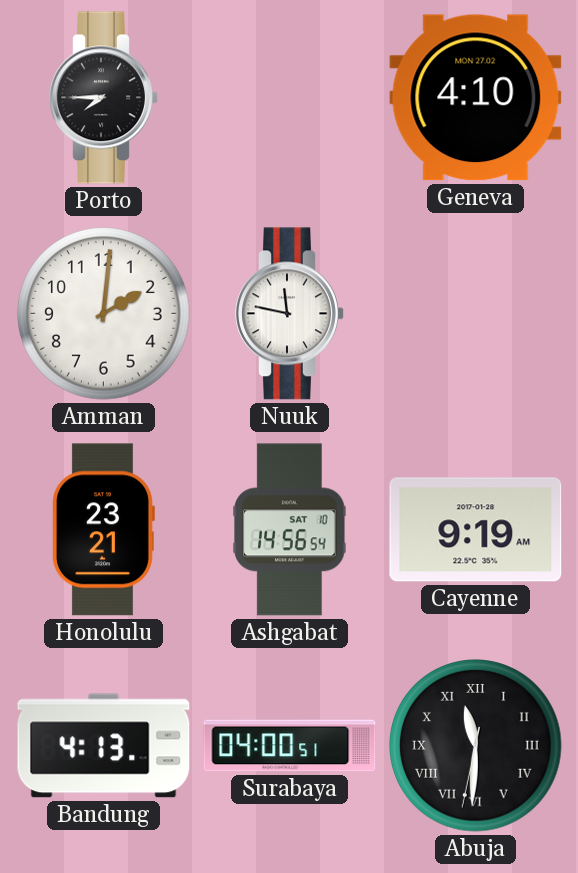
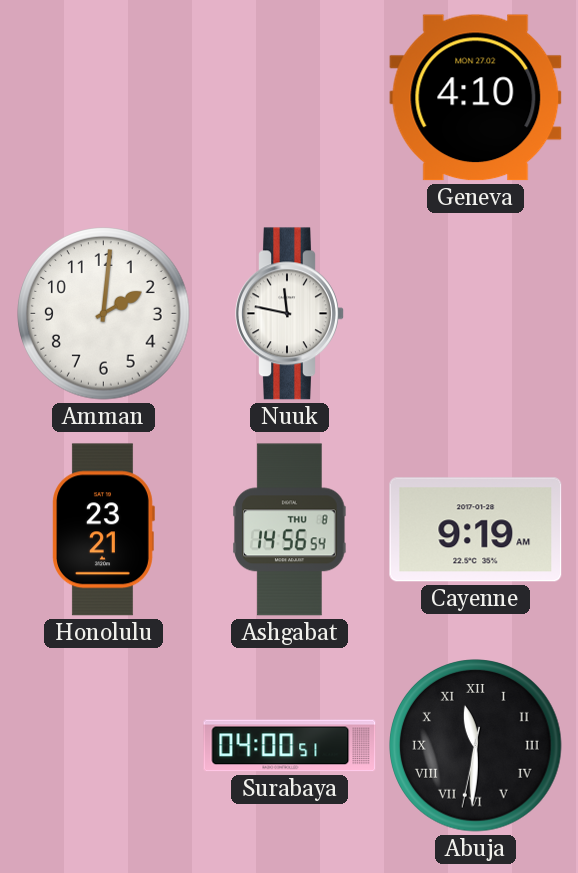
Porto: 7:45 -> none (104, 98)
Ashgabat date: SAT 10 -> THU 8 (290, 530)
Bandung: 4:13 -> none (104, 746)
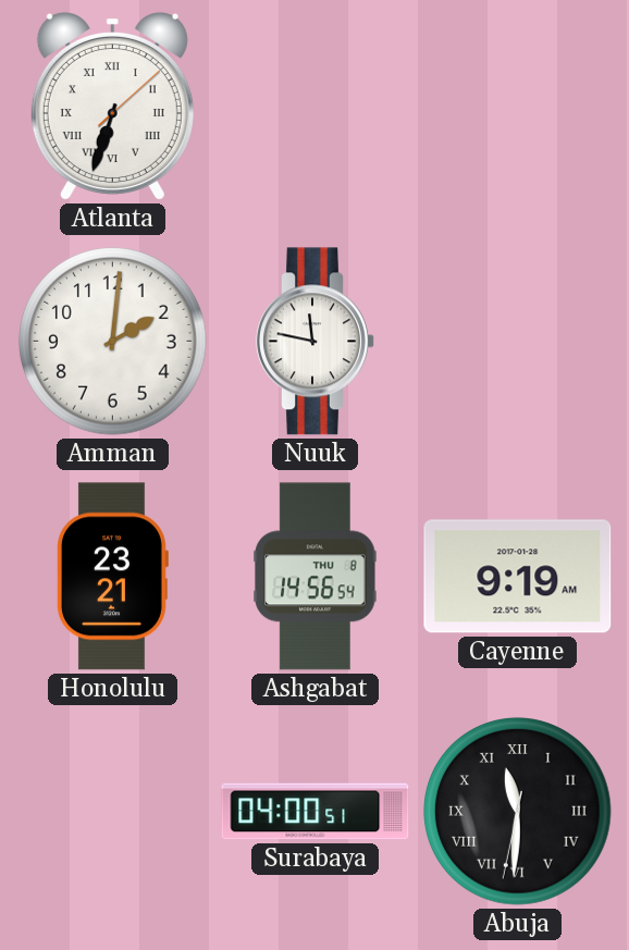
Atlanta: none -> 6:33 (112, 106)
Geneva: 4:10 -> none (476, 98)
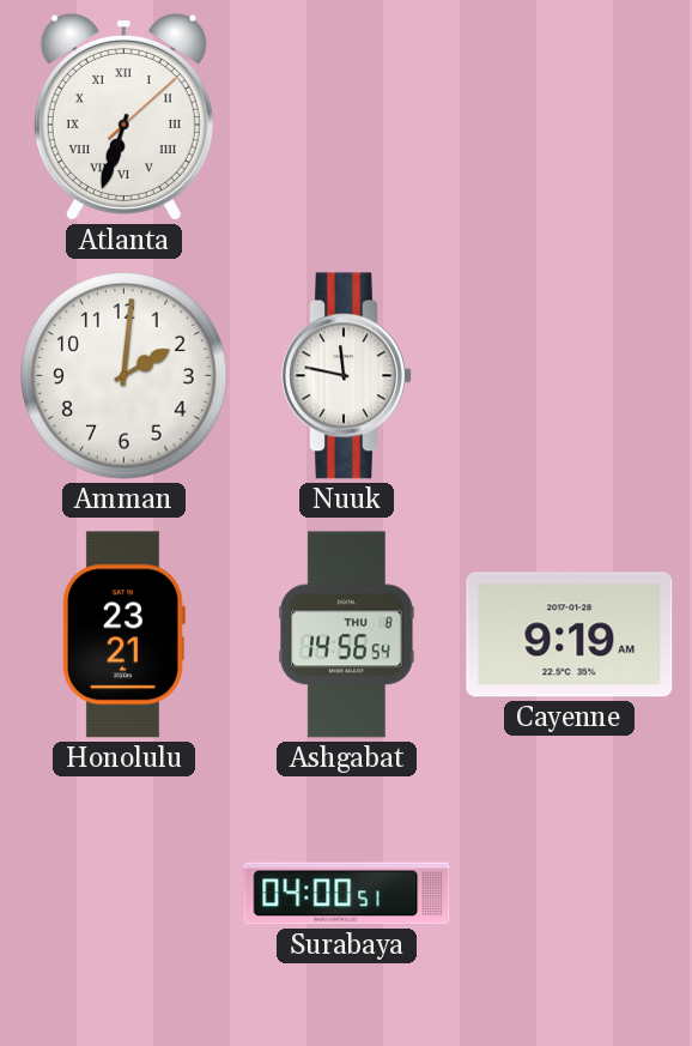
Abuja: 11:30 -> none (518, 812)
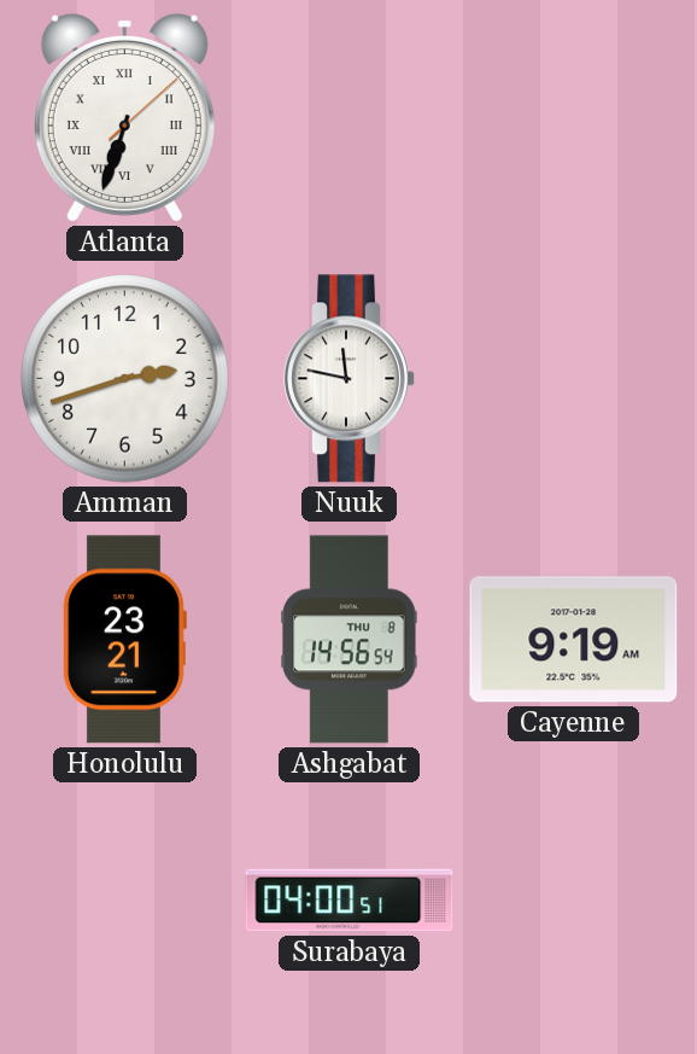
Amman: 2:01 -> 2:42 (125, 379)
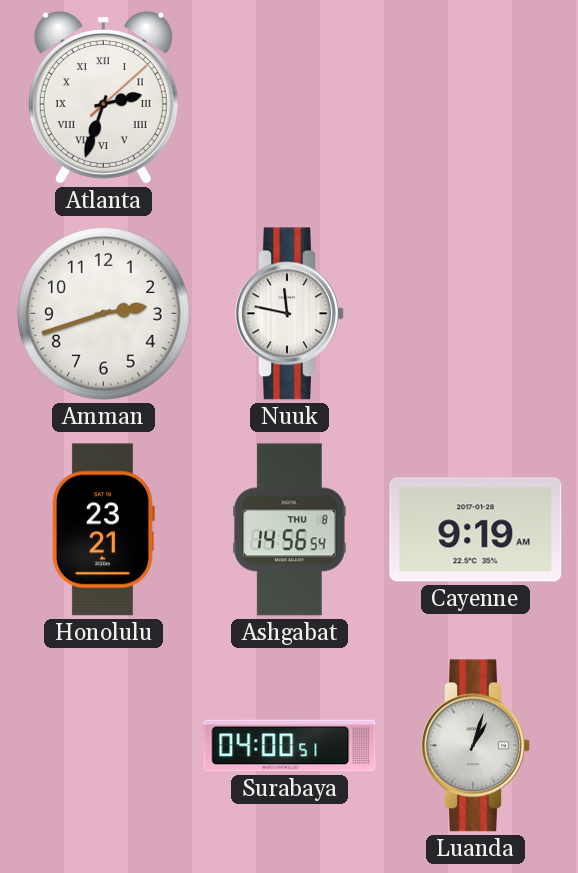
Atlanta: 6:33 -> 2:33 (103, 97)
Luanda: none -> 1:03 (476, 746)
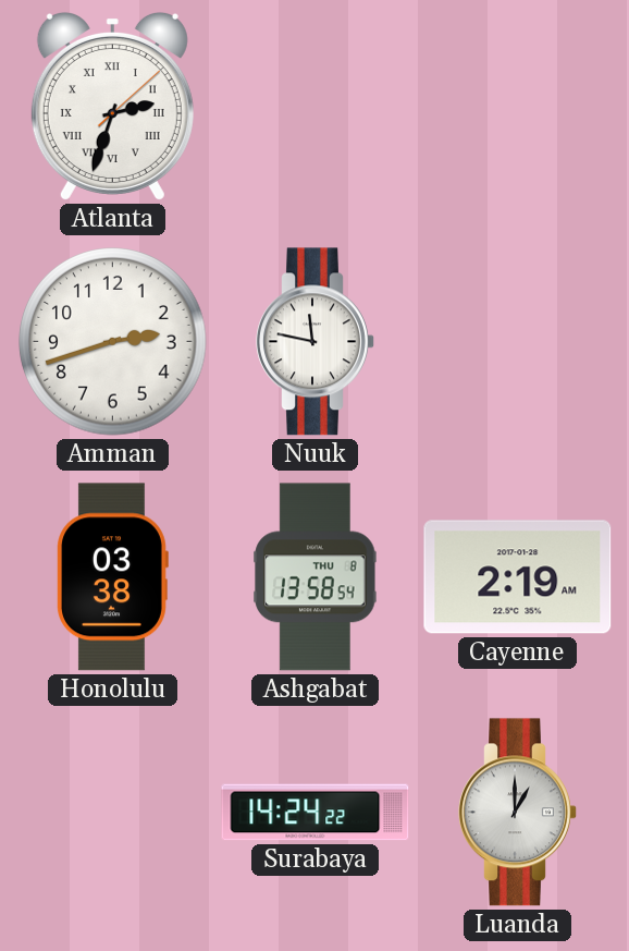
Honolulu: 23:21 -> 03:38 (112, 577)
Ashgabat: 14:56 -> 13:58 (316, 577)
Cayenne: 9:19 -> 2:19 (518, 577)
Surabaya: 04:00 -> 14:24 (316, 813)
Luanda: 1:03 -> 1:00 (518, 813)
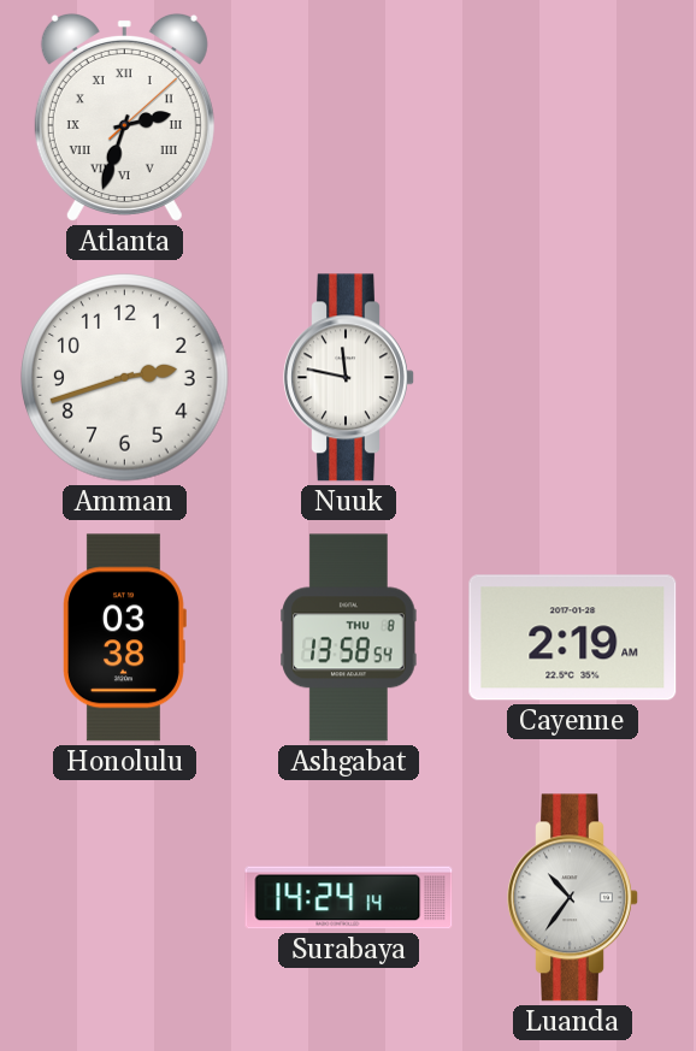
Surabaya: 14:24:22 -> 14:24:14 (349, 898)
Luanda: 1:00 -> 10:36 (573, 898)
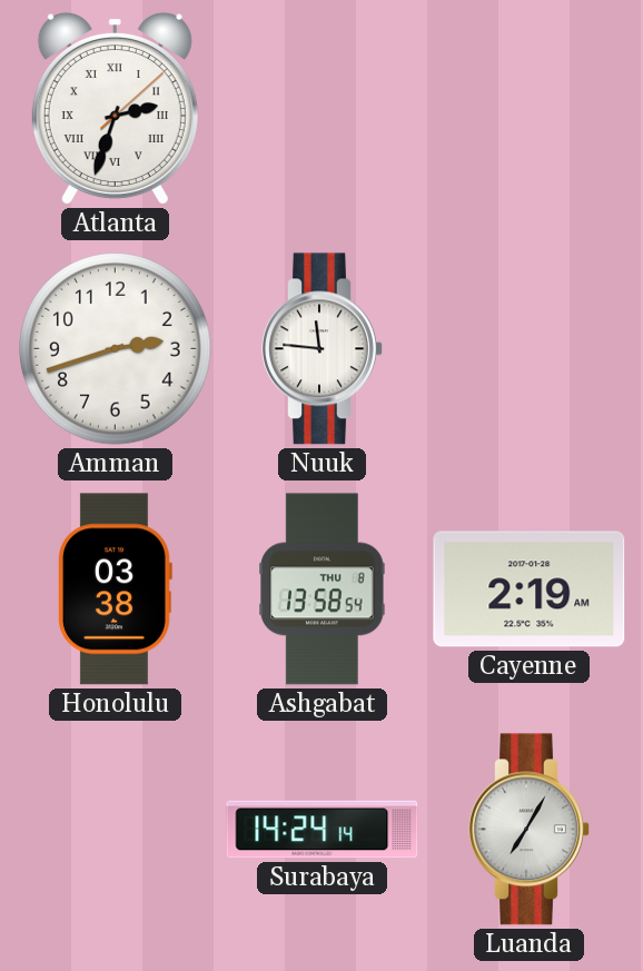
Nuuk: 11:47 -> 11:46 (323, 349)
Luanda: 10:36 -> 7:05 (530, 830)
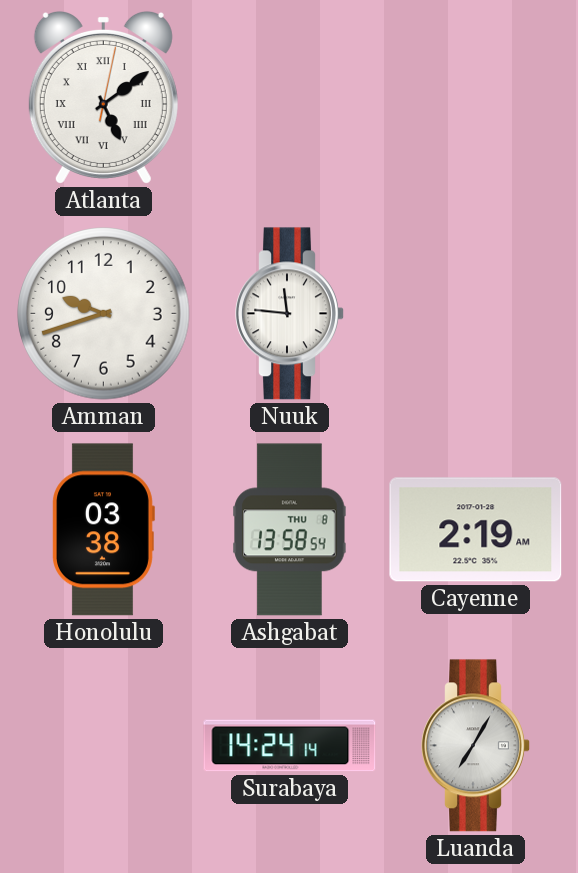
Atlanta: 2:33 -> 5:09 (103, 97)
Amman: 2:42 -> 9:42 (104, 314)
